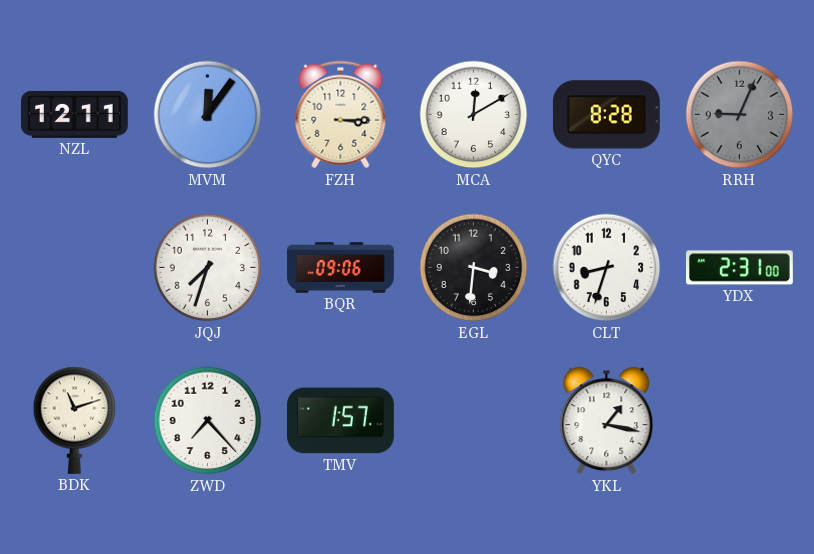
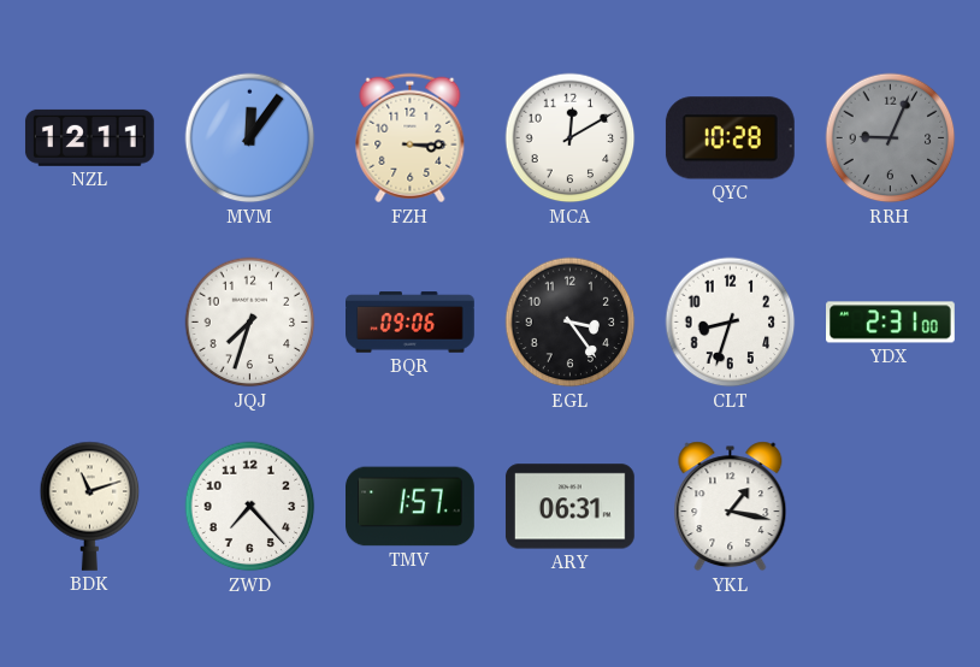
QYC: 8:28 -> 10:28 (730, 138)
EGL: 3:31 -> 3:24 (571, 323)
ARY: none -> 06:31 (569, 507)
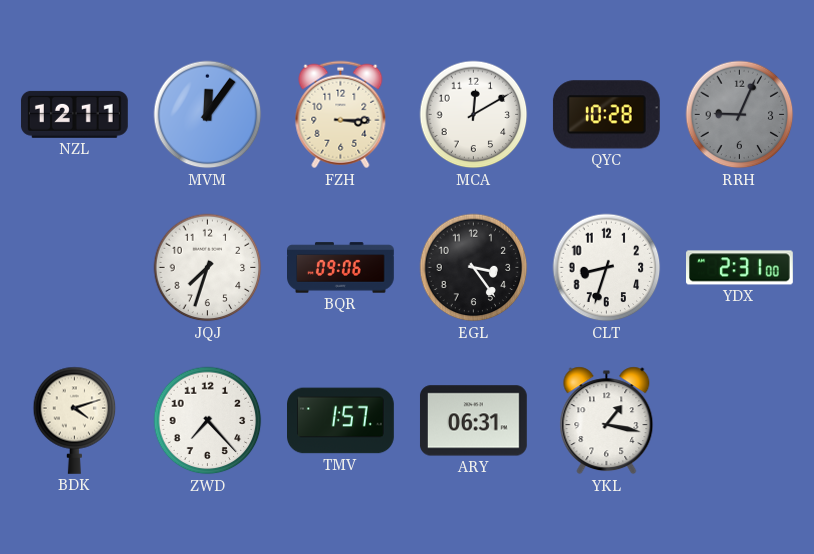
BDK: 11:12 -> 4:12 (75, 420)
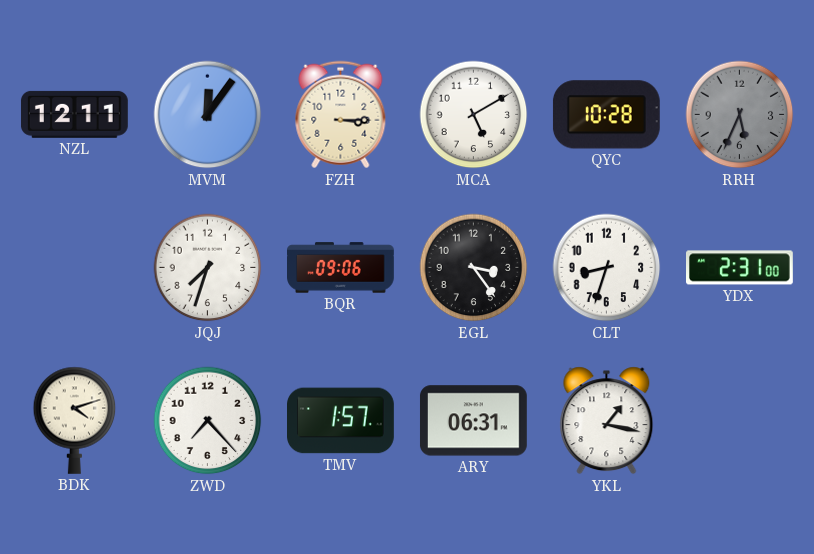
MCA: 12:10 -> 5:10 (474, 115)
RRH: 9:04 -> 5:34 (740, 115)
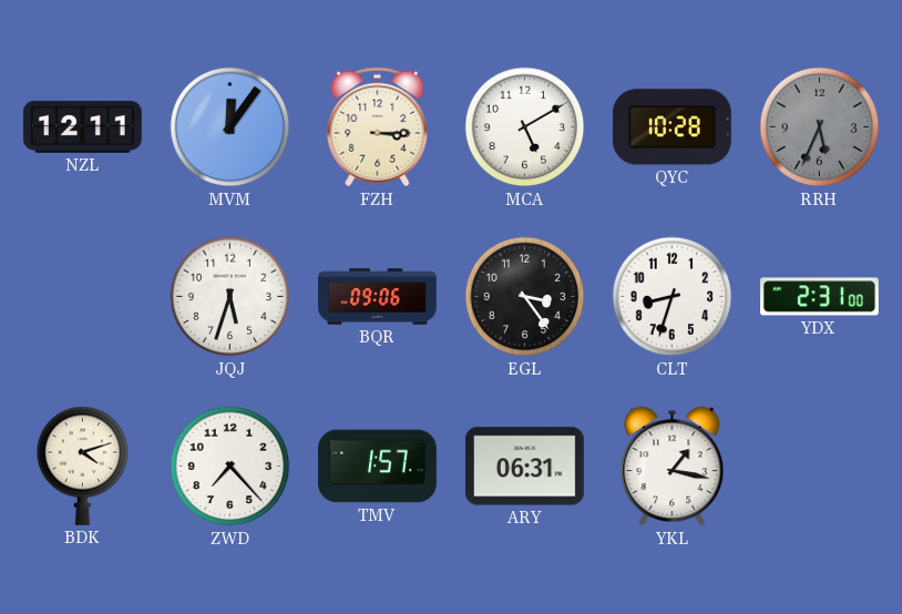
JQJ: 7:33 -> 5:33 (230, 297)
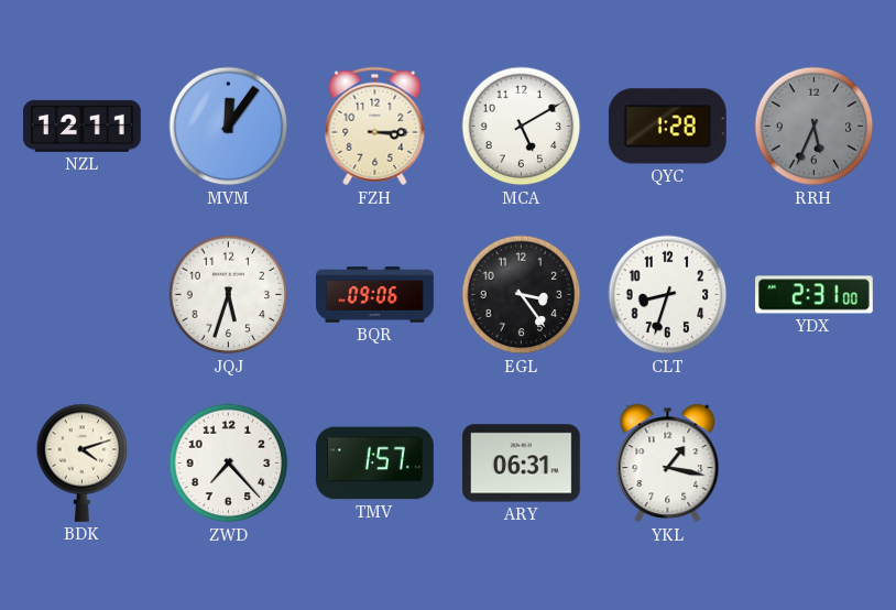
QYC: 10:28 -> 1:28 (667, 127)
